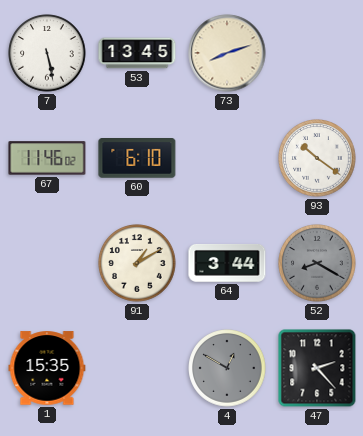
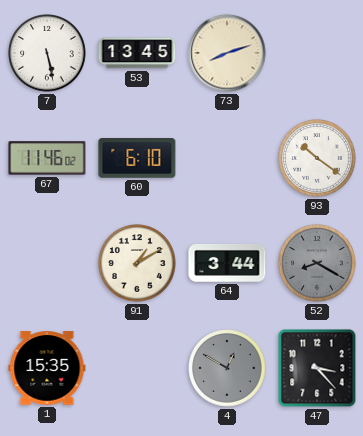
47: 2:23 -> 3:23 (317, 368)
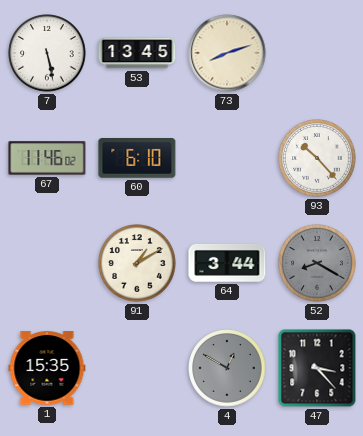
93: 10:21 -> 10:23 (317, 158)
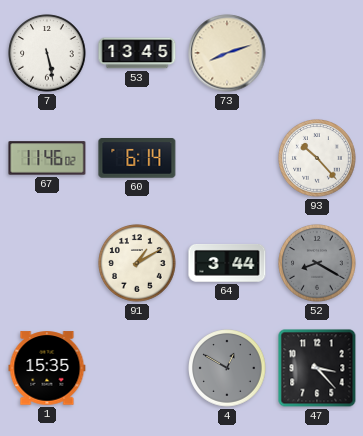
60: 6:10 -> 6:14 (137, 159)
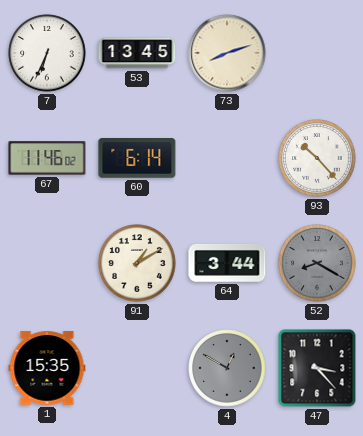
7: 5:28 -> 6:34 (47, 53)
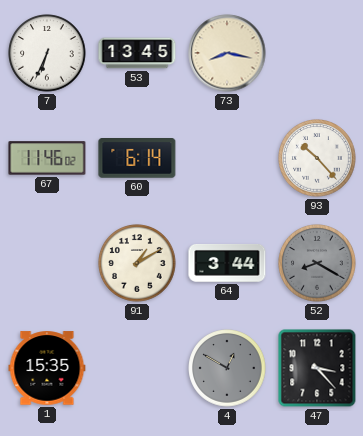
73: 8:12 -> 8:17 (227, 53)
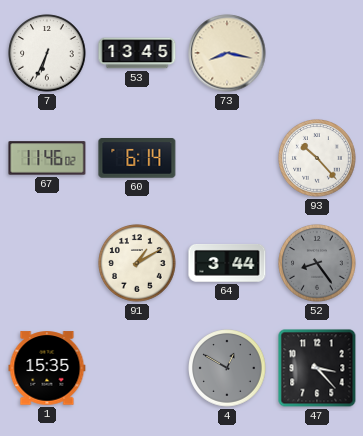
52: 8:20 -> 8:24 (317, 263)
